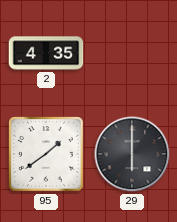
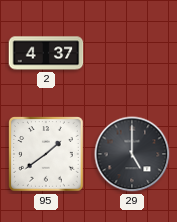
2: 4:35 -> 4:37 (46, 53)
29: 6:00 -> 5:00 (132, 154)
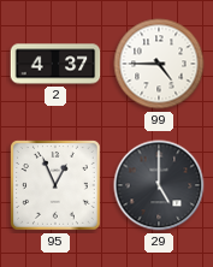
99: none -> 4:45 (159, 64)
95: 1:39 -> 12:56 (55, 185)
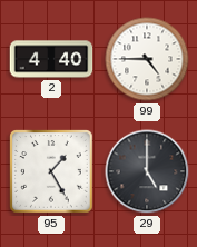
2: 4:37 -> 4:40 (51, 59)
95: 12:56 -> 1:25 (51, 171)
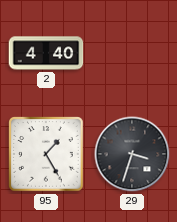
99: 4:45 -> none (147, 59)
29: 5:00 -> 3:33 (132, 154)
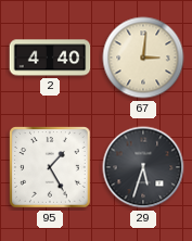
67: none -> 3:01 (143, 58)
29: 3:33 -> 5:33 (143, 167)
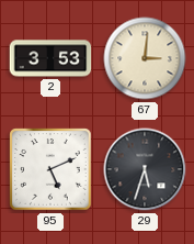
2: 4:40 -> 3:53 (50, 58)
95: 1:25 -> 5:11 (50, 169)
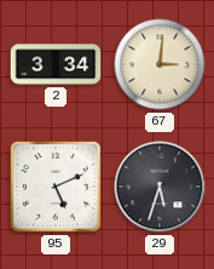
2: 3:53 -> 3:34 (56, 64)
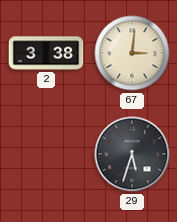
2: 3:34 -> 3:38 (46, 53)
95: 5:11 -> none (56, 187)
